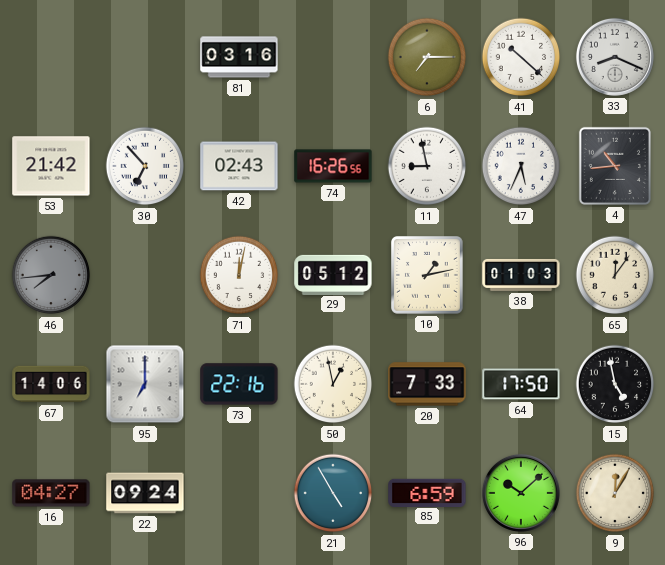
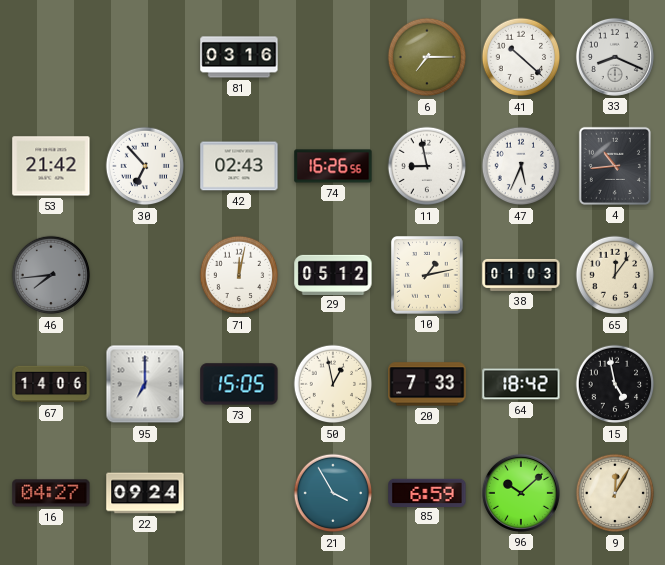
73: 22:16 -> 15:05 (239, 384)
64: 17:50 -> 18:42 (521, 384)
21: 4:55 -> 3:55 (333, 493)
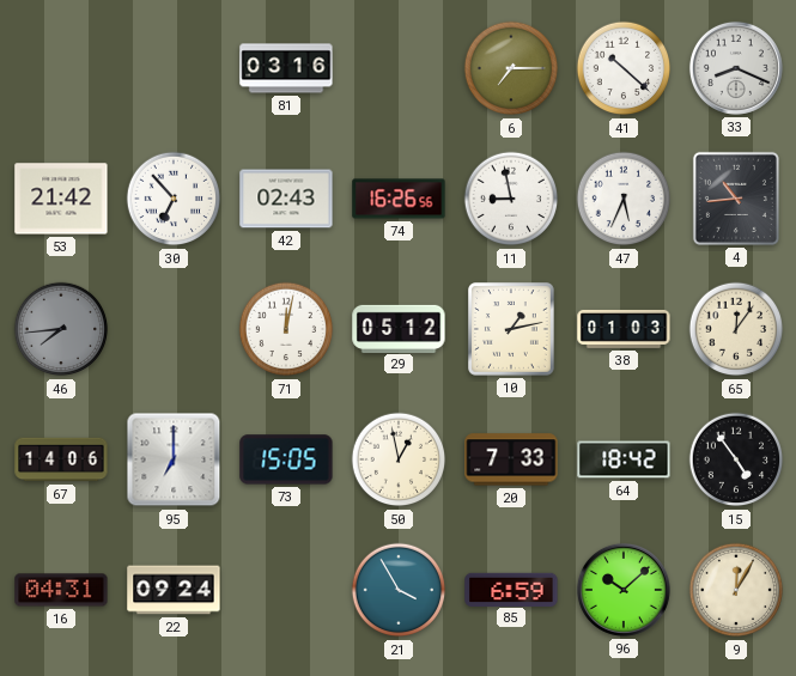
15: 4:58 -> 4:54 (736, 459)
16: 04:27 -> 04:31 (61, 590)
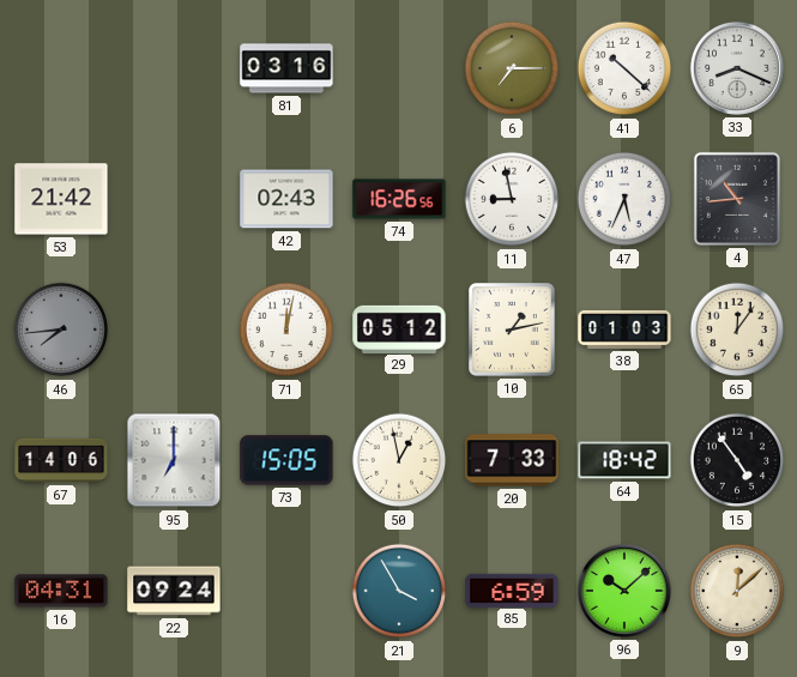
30: 6:53 -> none (174, 199)
9: 12:05 -> 12:08 (737, 591)
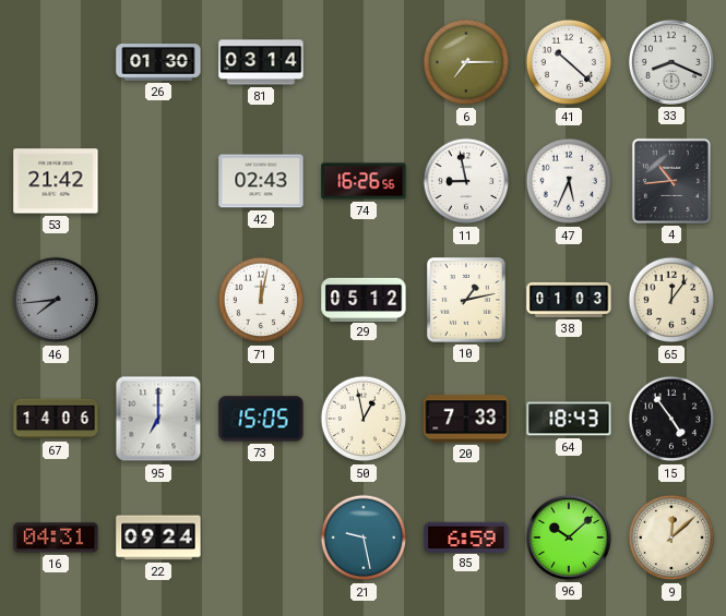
26: none -> 01:30 (158, 62)
81: 03:16 -> 03:14 (261, 62)
64: 18:42 -> 18:43 (569, 419)
21: 3:55 -> 9:28 (364, 538)
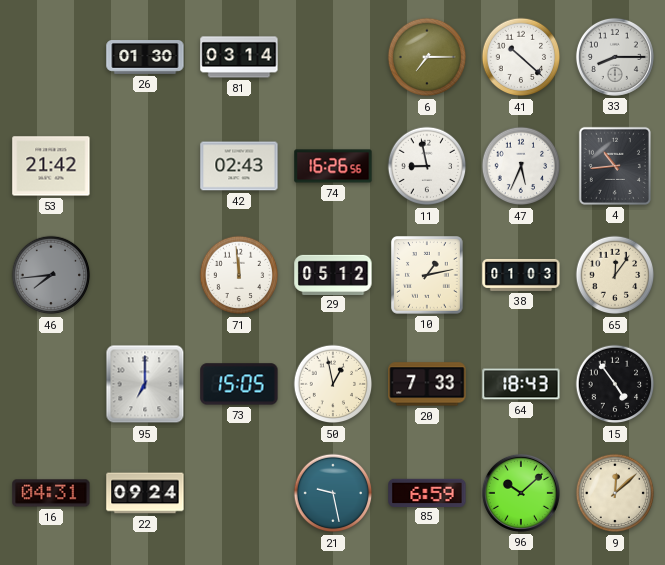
33: 8:19 -> 8:15 (615, 57)
71: 12:02 -> 11:59 (239, 275)
67: 14:06 -> none (56, 419)
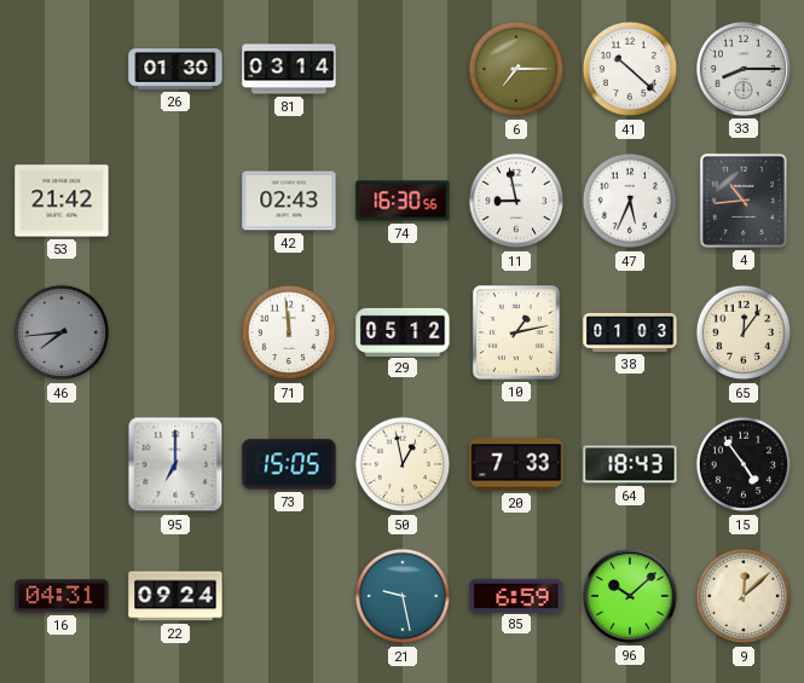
74: 16:26 -> 16:30 (403, 201)
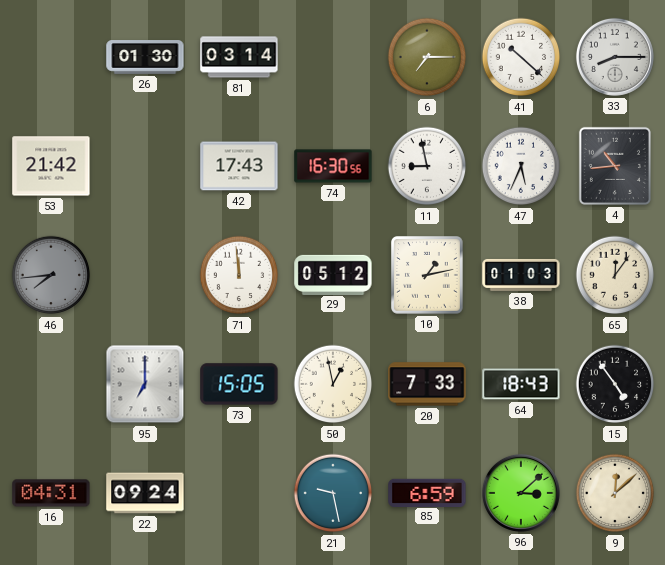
42: 02:43 -> 17:43 (239, 166)
96: 10:08 -> 3:08 (521, 493)
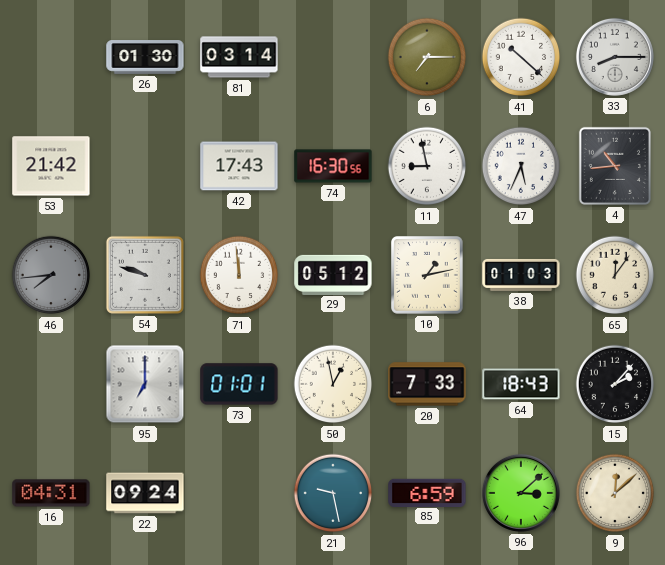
54: none -> 9:48 (145, 275)
73: 15:05 -> 01:01 (239, 384)
15: 4:54 -> 2:07 (615, 384)
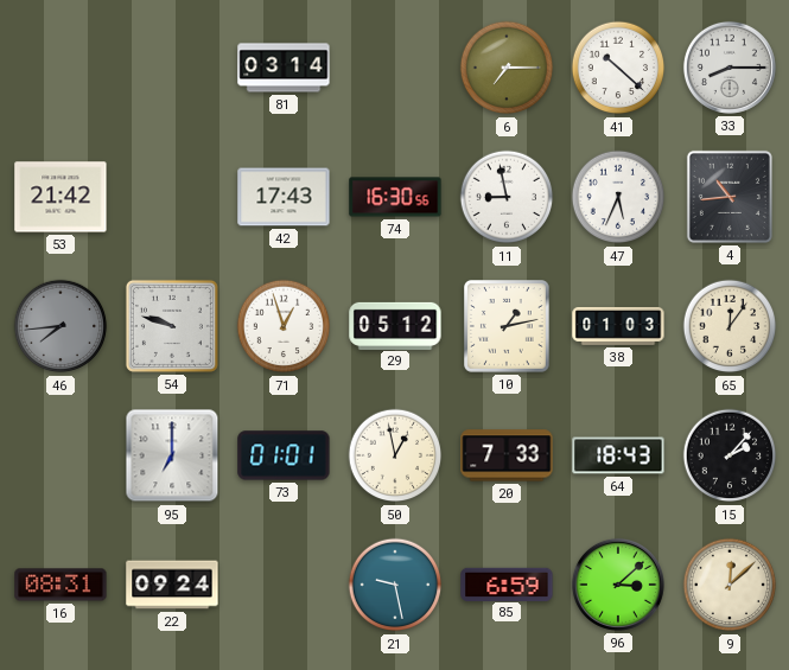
26: 01:30 -> none (145, 57)
71: 11:59 -> 12:57 (284, 326)
16: 04:31 -> 08:31 (61, 585)
